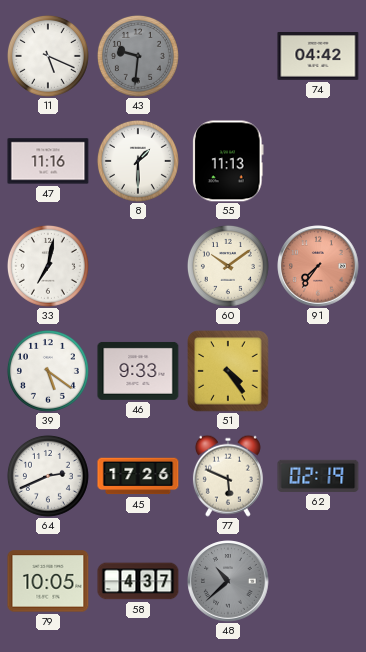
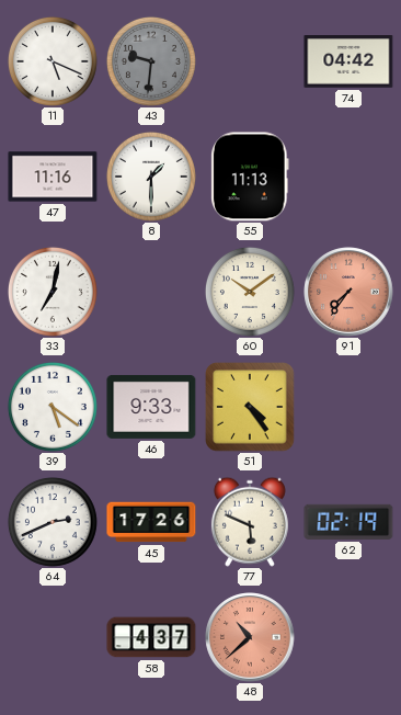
79: 10:05 -> none (48, 581)
48 dial: grey -> salmon (250, 637)
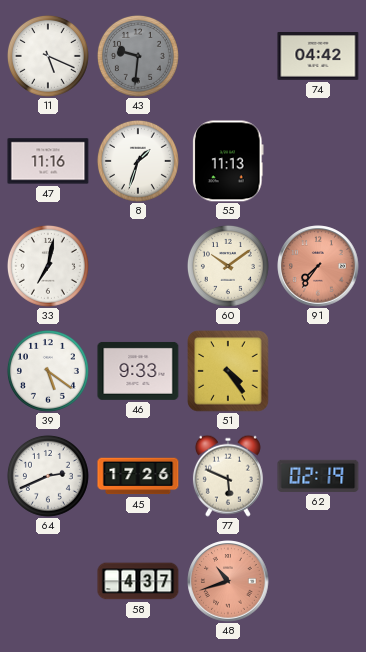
8: 1:30 -> 1:33 (138, 161)
48: 10:38 -> 10:42 (228, 581)
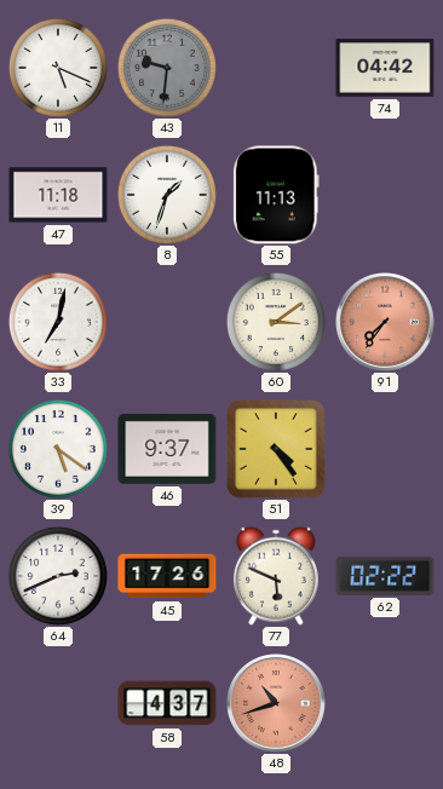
47: 11:16 -> 11:18 (58, 195)
60: 10:09 -> 3:09 (276, 322)
46: 9:33 -> 9:37 (167, 449)
62: 02:19 -> 02:22 (385, 576)
